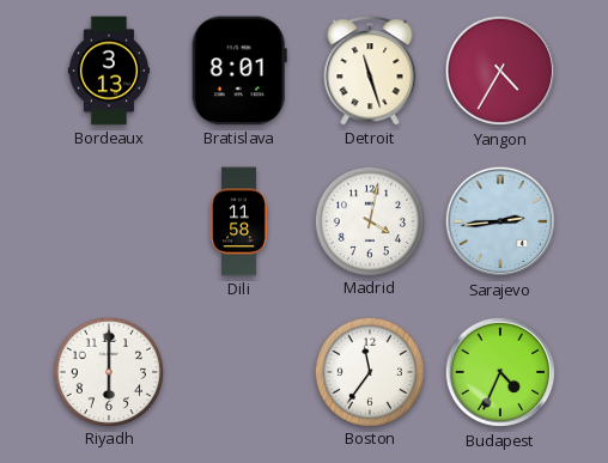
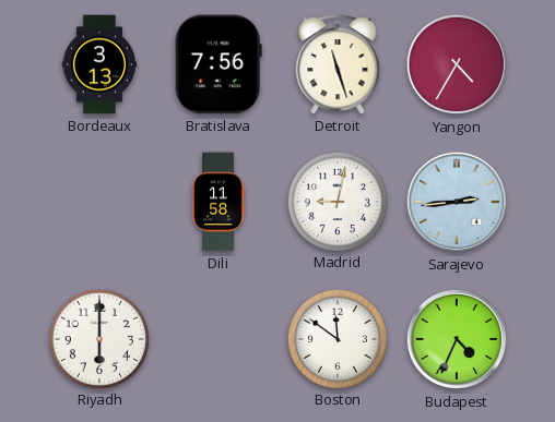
Bratislava: 8:01 -> 7:56 (219, 64)
Madrid: 4:02 -> 9:02 (336, 201)
Boston: 11:36 -> 11:51 (336, 338)
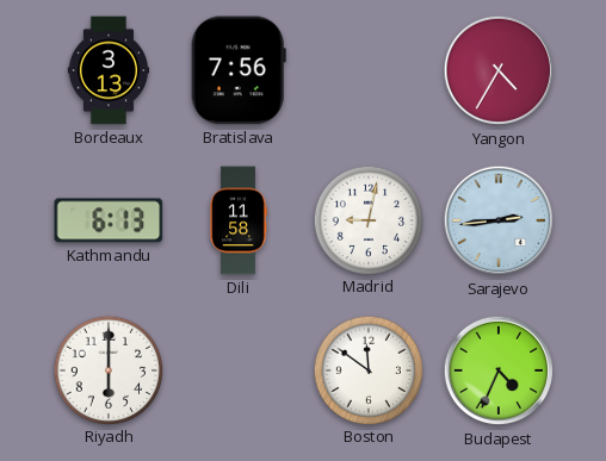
Detroit: 11:27 -> none (338, 65)
Kathmandu: none -> 6:13 (109, 220)
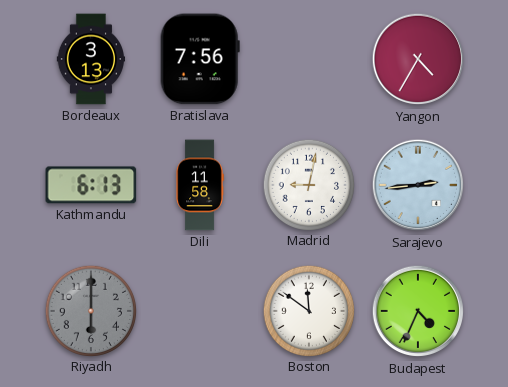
Riyadh dial: white -> grey (90, 310)
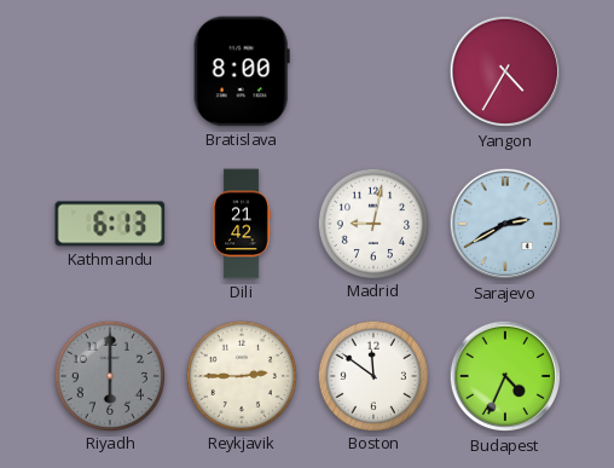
Bordeaux: 3:13 -> none (91, 59)
Bratislava: 7:56 -> 8:00 (242, 71)
Dili: 11:58 -> 21:42 (242, 224)
Sarajevo: 2:44 -> 2:40 (505, 224)
Reykjavik: none -> 2:45 (241, 375)
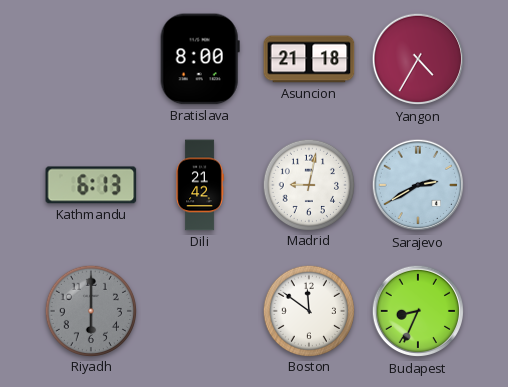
Asuncion: none -> 21:18 (309, 59)
Reykjavik: 2:45 -> none (241, 375)
Budapest: 4:34 -> 8:34 (418, 311)
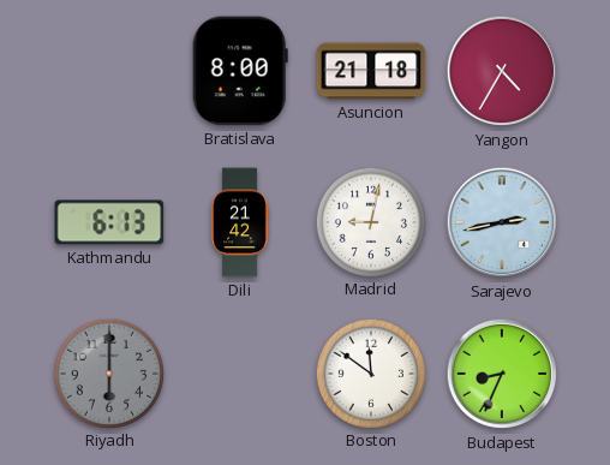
Sarajevo: 2:40 -> 2:43 (502, 222)
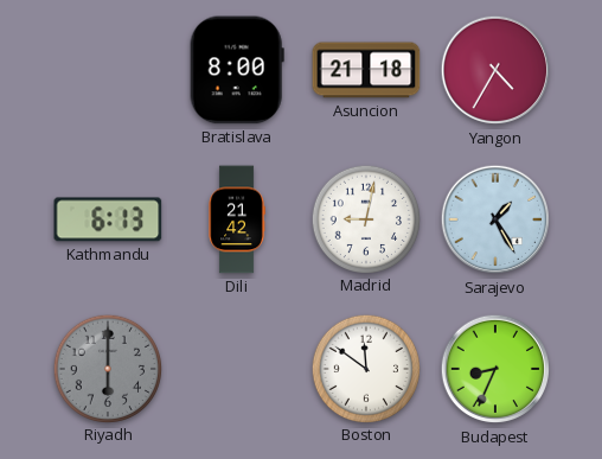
Sarajevo: 2:43 -> 1:25 (495, 219)
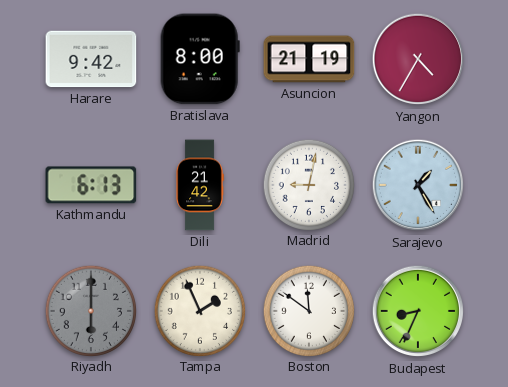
Harare: none -> 9:42 (91, 59)
Asuncion: 21:18 -> 21:19 (309, 59)
Tampa: none -> 1:56 (199, 310)
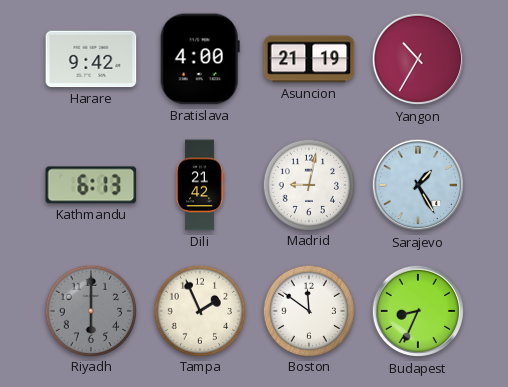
Bratislava: 8:00 -> 4:00 (200, 59)
Yangon: 4:35 -> 10:35 (418, 59)
